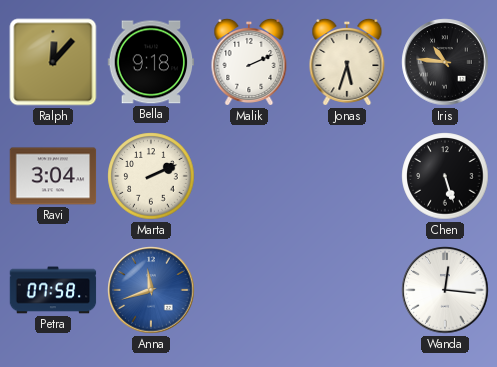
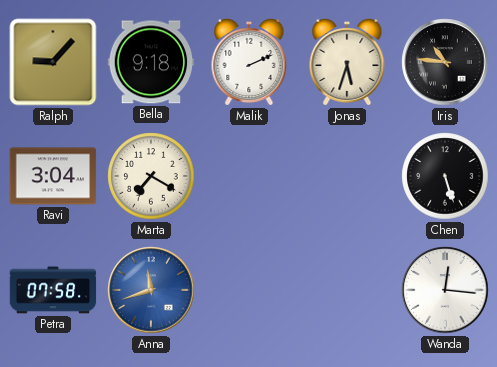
Ralph: 12:07 -> 9:07 (53, 62)
Marta: 2:11 -> 7:20 (151, 176)
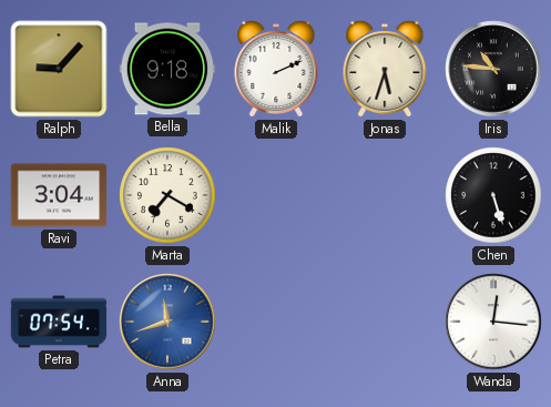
Petra: 07:58 -> 07:54 (59, 322)
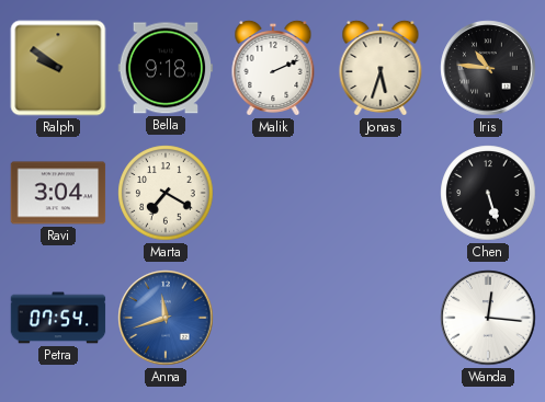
Ralph: 9:07 -> 9:51 (58, 68)
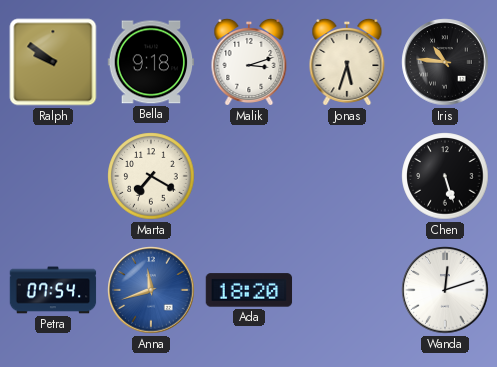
Malik: 2:11 -> 3:12 (249, 62)
Ravi: 3:04 -> none (58, 193)
Ada: none -> 18:20 (249, 290)
Wanda: 12:16 -> 12:12 (445, 290)
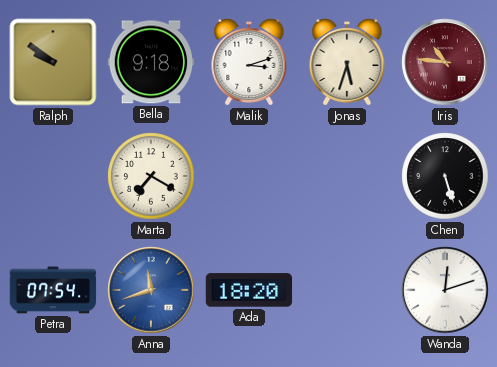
Iris dial: black -> burgundy (445, 62)
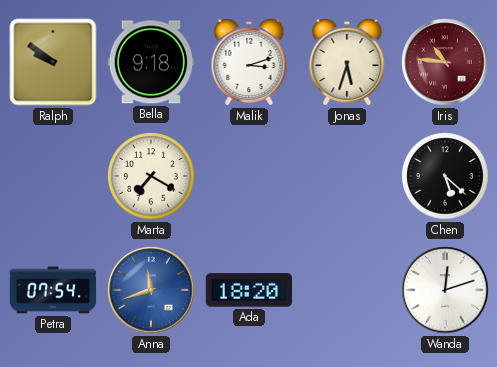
Chen: 5:27 -> 5:22 (445, 176)
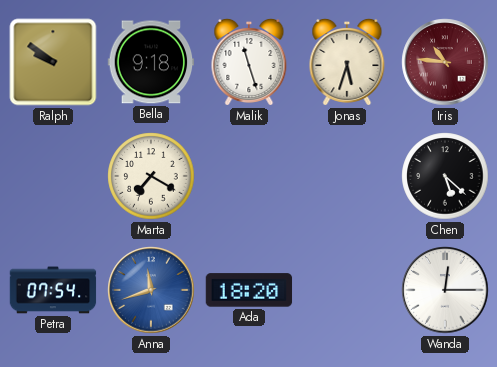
Malik: 3:12 -> 11:27 (249, 62)
Wanda: 12:12 -> 12:15 (445, 290)
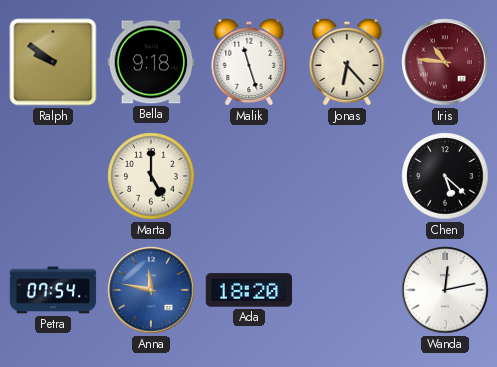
Jonas: 5:33 -> 6:23 (347, 62)
Marta: 7:20 -> 5:00 (151, 176)
Anna: 11:42 -> 11:47 (151, 290)
Wanda: 12:15 -> 12:13 (445, 290)
